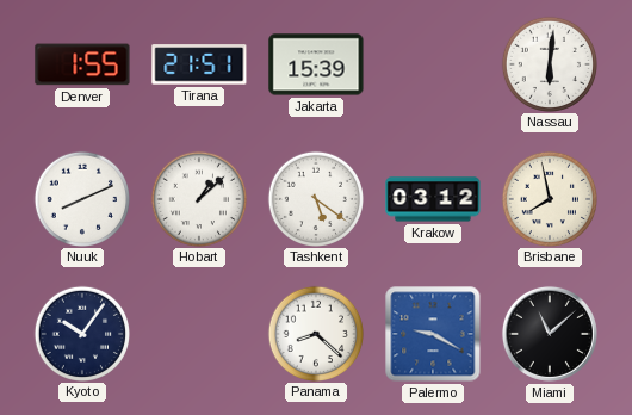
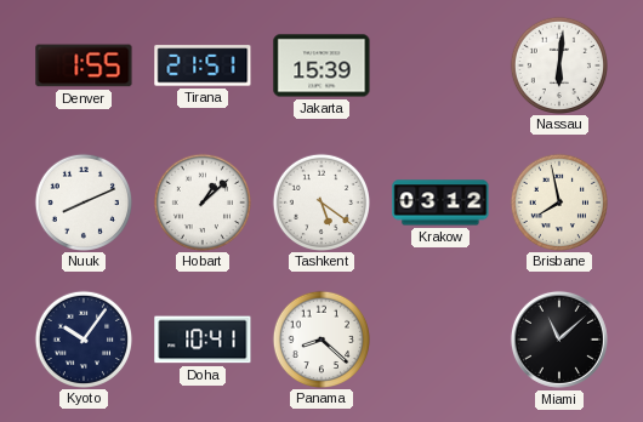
Doha: none -> 10:41 (203, 340)
Palermo: 9:20 -> none (433, 334)
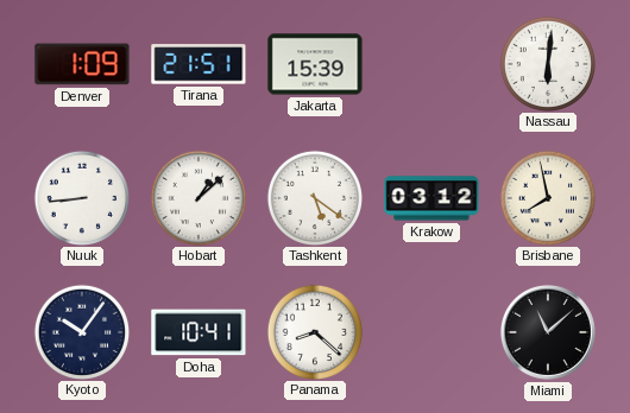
Denver: 1:55 -> 1:09 (82, 64)
Nuuk: 8:11 -> 8:44 (81, 197)
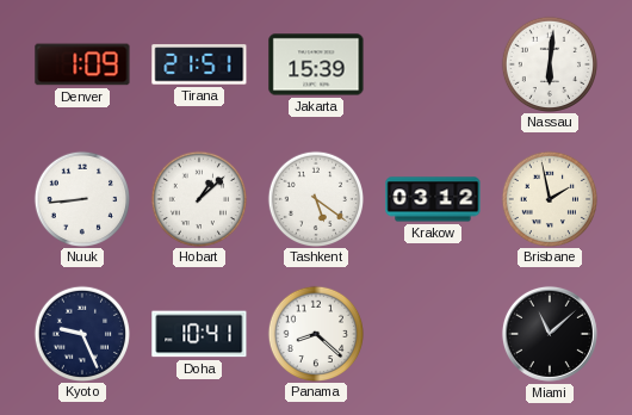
Brisbane: 7:58 -> 1:58 (549, 198)
Kyoto: 10:06 -> 9:26 (81, 333)
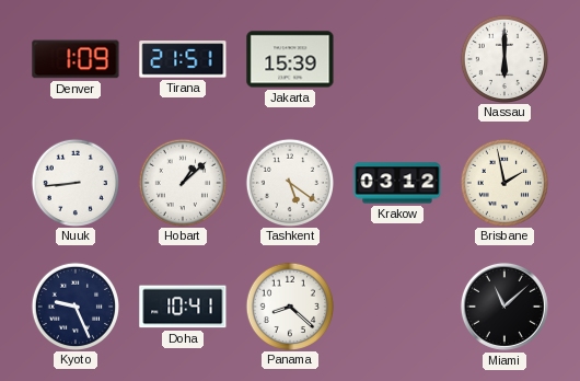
Nassau: 6:01 -> 6:00 (503, 58)
